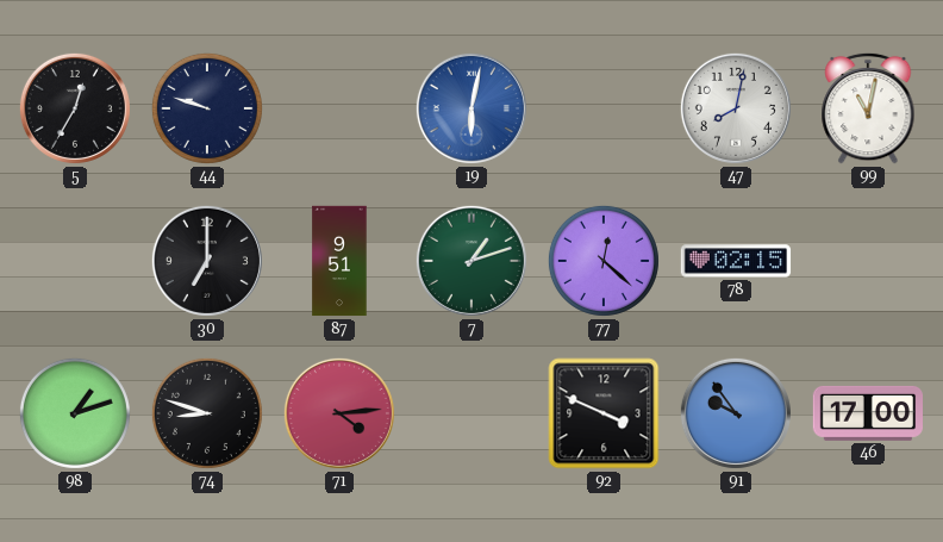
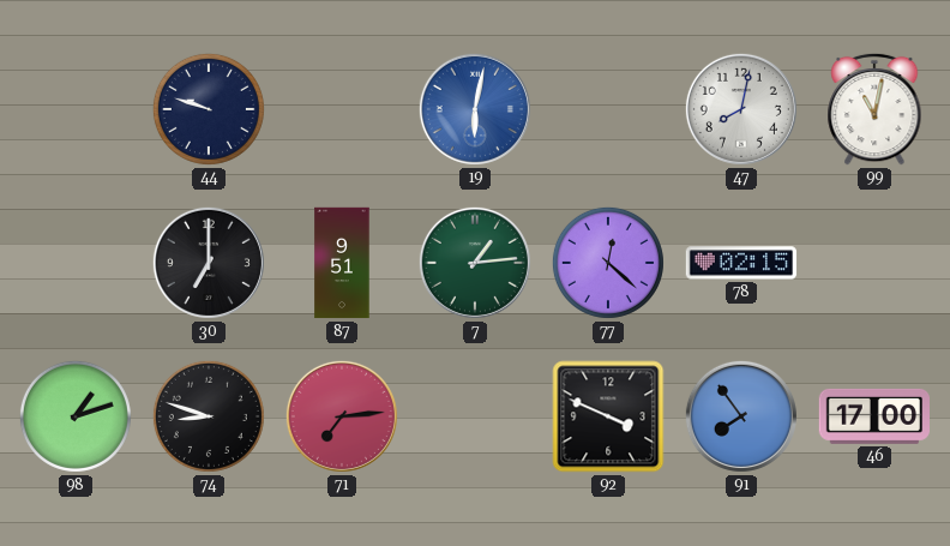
5: 12:35 -> none (75, 108)
7: 1:12 -> 1:14 (475, 263)
71: 4:14 -> 7:14 (342, 416)
91: 9:54 -> 7:54 (741, 416)
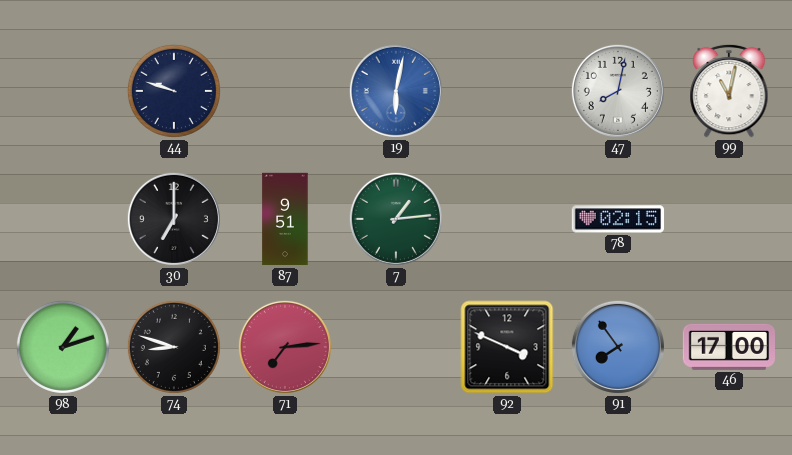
77: 12:22 -> none (608, 263)
